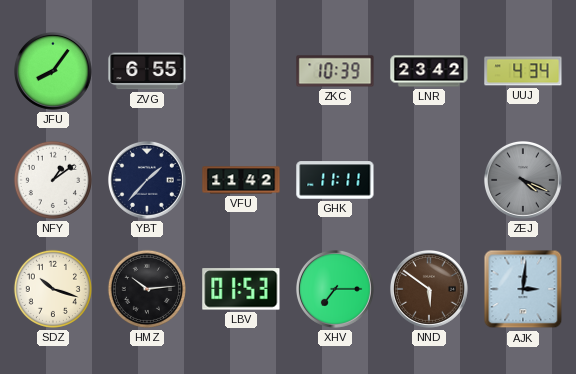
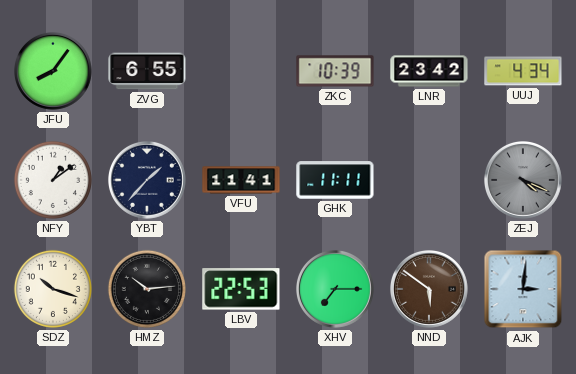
VFU: 11:42 -> 11:41 (241, 180)
LBV: 01:53 -> 22:53 (241, 289)
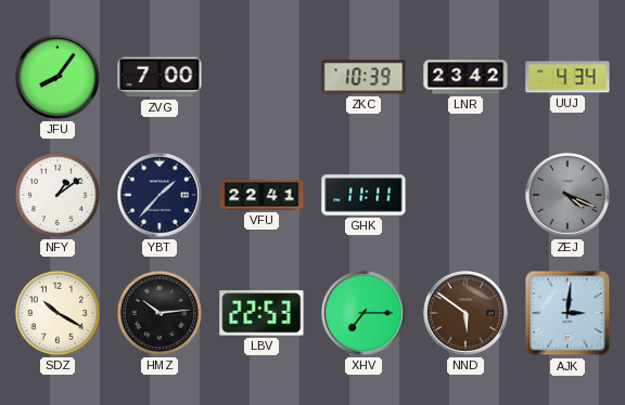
ZVG: 6:55 -> 7:00 (160, 77)
VFU: 11:41 -> 22:41 (262, 195)
SDZ: 10:18 -> 10:20 (58, 313)
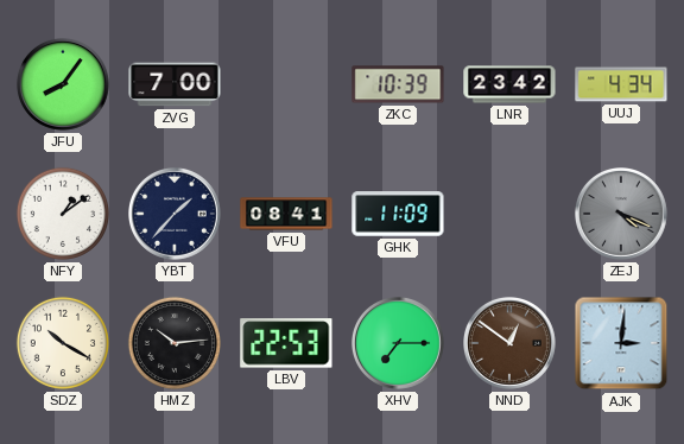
VFU: 22:41 -> 08:41 (286, 214)
GHK: 11:11 -> 11:09 (398, 214)
NND: 5:51 -> 12:51 (511, 344)
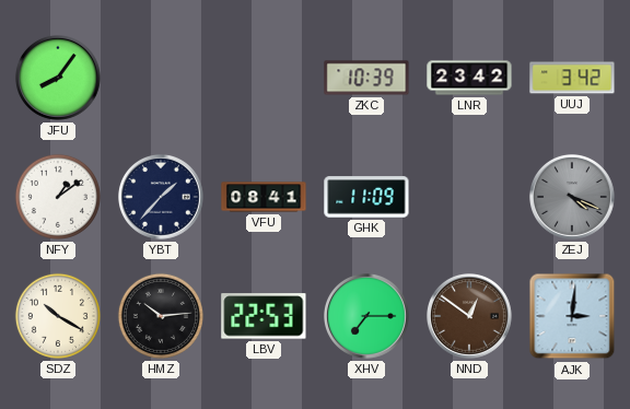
ZVG: 7:00 -> none (175, 84)
UUJ: 4:34 -> 3:42 (572, 78)
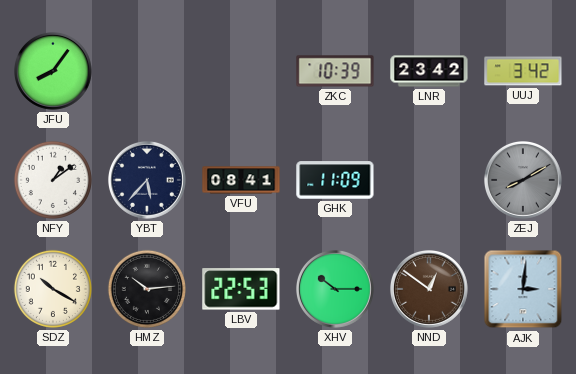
YBT: 1:37 -> 5:37 (148, 181)
ZEJ: 4:19 -> 8:10 (524, 181)
XHV: 7:15 -> 10:15 (336, 290)
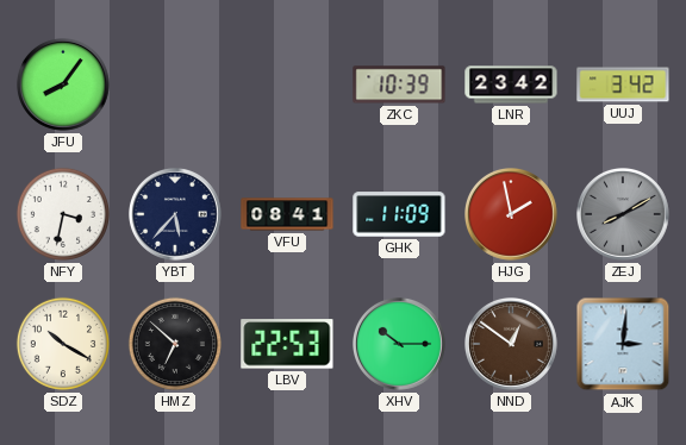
NFY: 1:09 -> 3:32 (63, 214)
HJG: none -> 1:58 (512, 215)
HMZ: 10:14 -> 6:52 (175, 344)
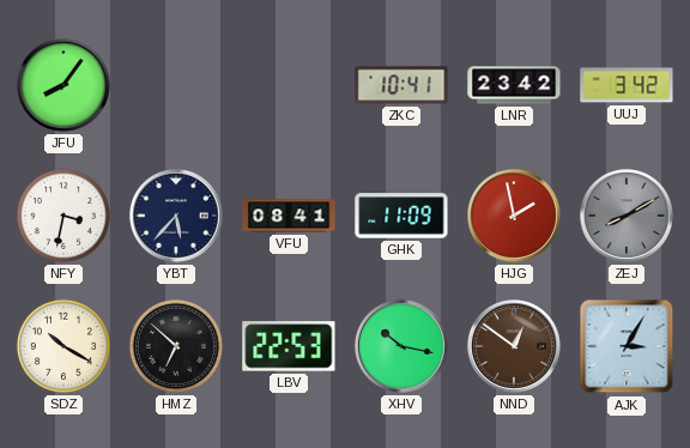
ZKC: 10:39 -> 10:41 (401, 85)
XHV: 10:15 -> 10:17 (402, 347)
AJK: 3:01 -> 3:05 (627, 346)
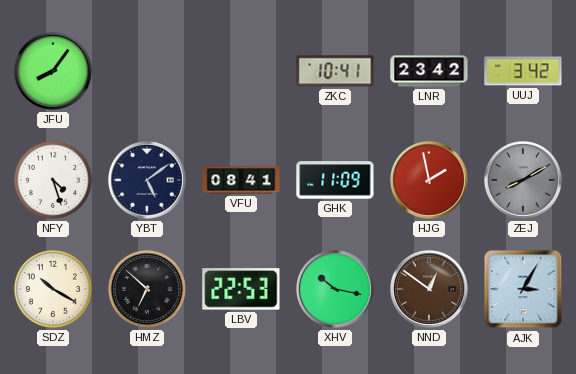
NFY: 3:32 -> 4:27 (53, 180)
YBT: 5:37 -> 5:09 (148, 181)
